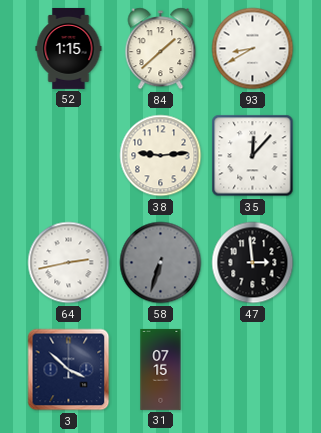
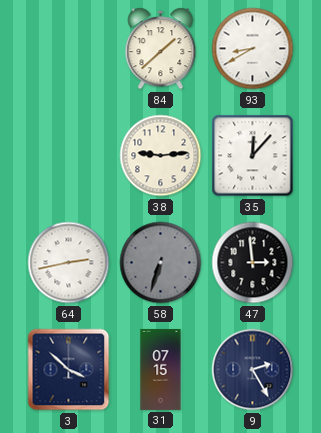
52: 1:15 -> none (69, 48)
9: none -> 2:25 (253, 370)
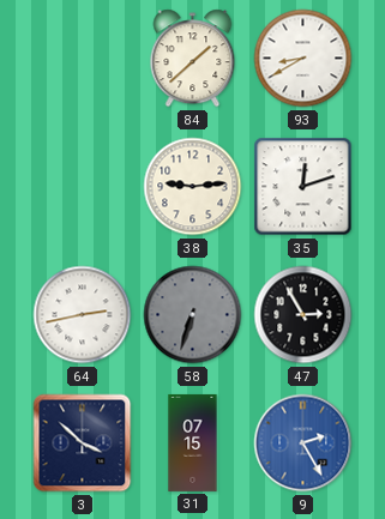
35: 12:07 -> 12:12 (303, 187)
47: 2:59 -> 2:55 (303, 315)
9 dial: navy -> blue (303, 443)
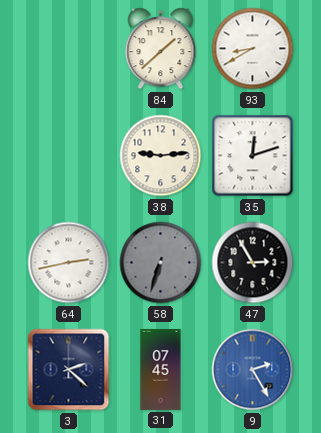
3: 3:52 -> 2:22 (69, 370)
31: 07:15 -> 07:45 (161, 369)
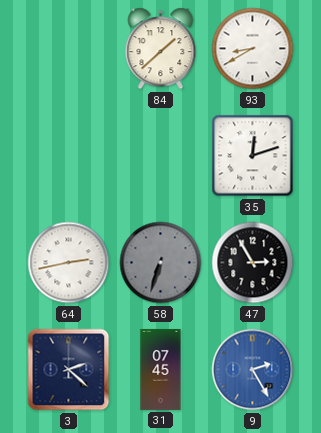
38: 9:14 -> none (161, 156)
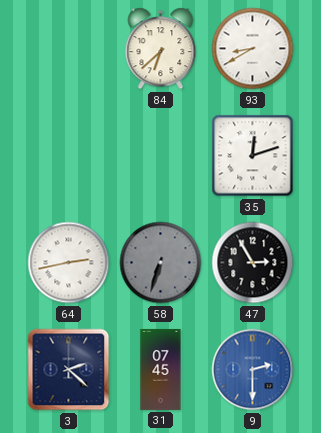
84: 1:38 -> 6:38 (161, 49)
9: 2:25 -> 2:30 (253, 370)
